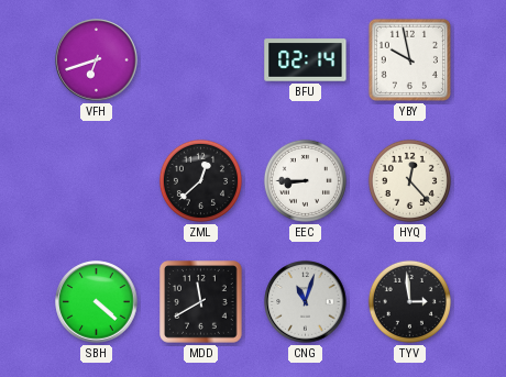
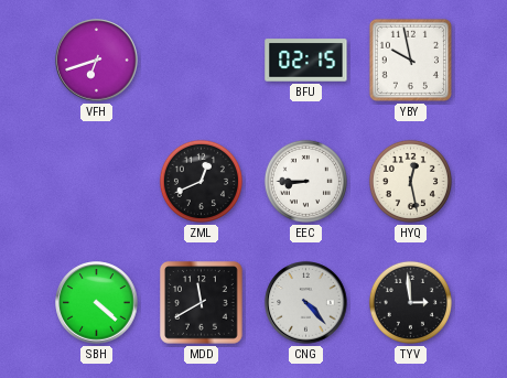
BFU: 02:14 -> 02:15 (306, 61)
ZML: 12:38 -> 12:41 (201, 181)
HYQ: 12:23 -> 12:28 (410, 181)
CNG: 11:03 -> 4:23 (306, 303)
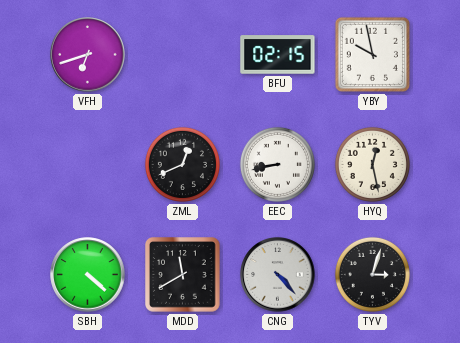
EEC: 8:45 -> 8:43 (277, 164)
TYV: 2:59 -> 3:03 (372, 274)
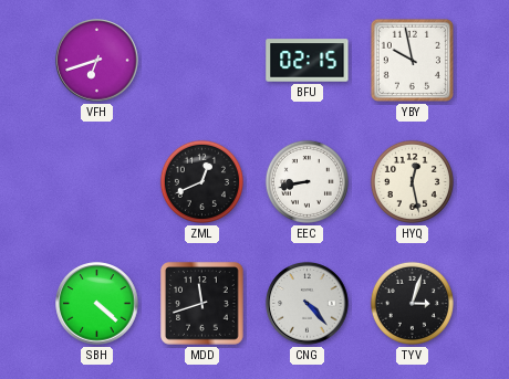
MDD: 11:40 -> 11:42 (202, 304)
